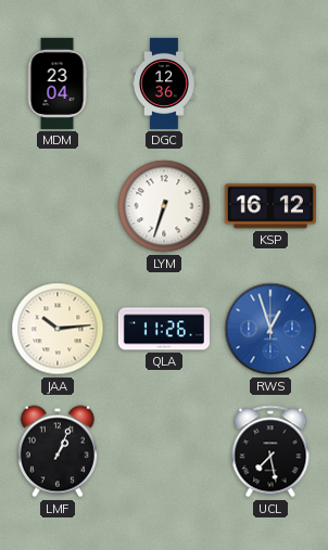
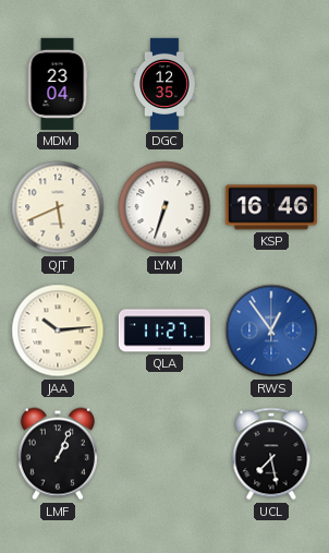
DGC: 12:36 -> 12:35 (164, 84)
QJT: none -> 5:41 (58, 207)
KSP: 16:12 -> 16:46 (271, 207)
QLA: 11:26 -> 11:27 (164, 330)
RWS: 12:57 -> 12:54 (271, 330)
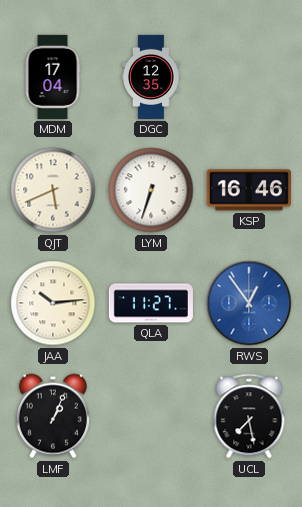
MDM: 23:04 -> 17:04 (53, 77)
